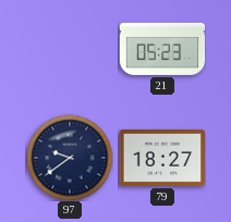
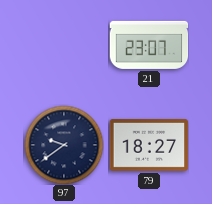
21: 05:23 -> 23:07 (149, 45)
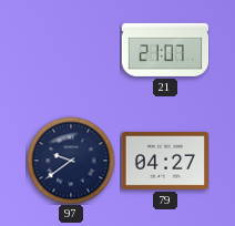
21: 23:07 -> 21:07 (165, 50)
79: 18:27 -> 04:27 (165, 161)
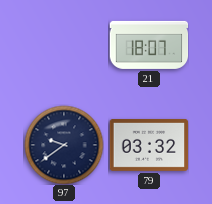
21: 21:07 -> 18:07 (149, 45)
79: 04:27 -> 03:32 (149, 145)
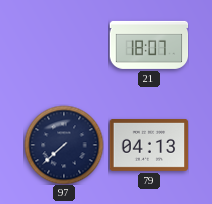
97: 9:39 -> 7:38 (64, 145)
79: 03:32 -> 04:13 (149, 145)
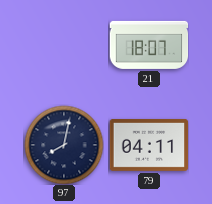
97: 7:38 -> 8:02 (64, 145)
79: 04:13 -> 04:11 (149, 145)
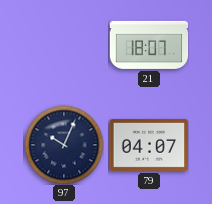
97: 8:02 -> 10:04 (64, 145)
79: 04:11 -> 04:07 (149, 145)
